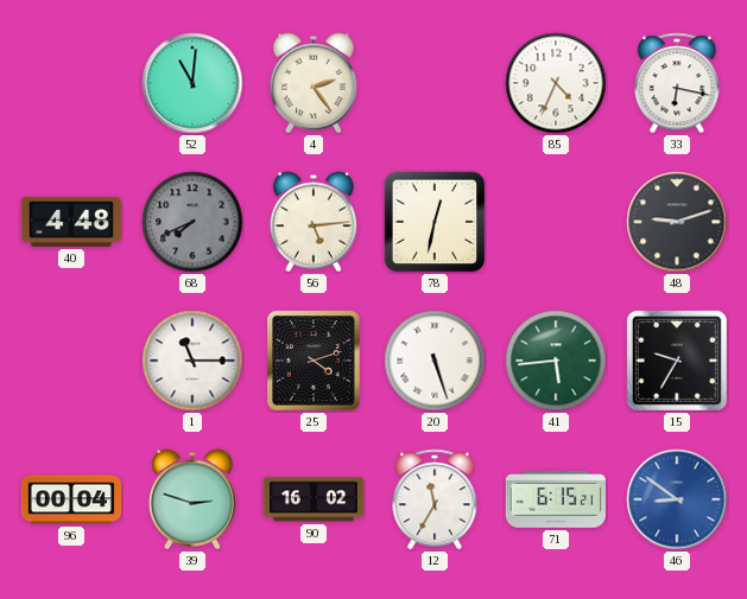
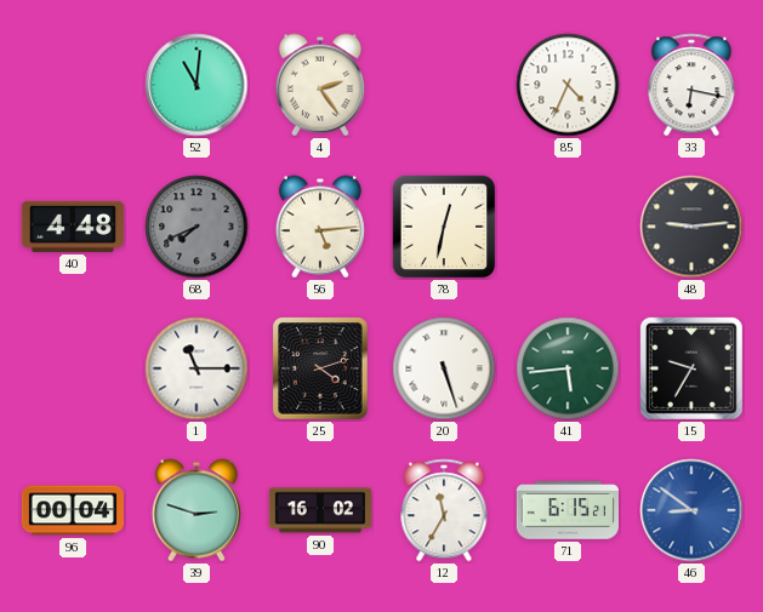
48: 9:12 -> 9:14 (691, 227)
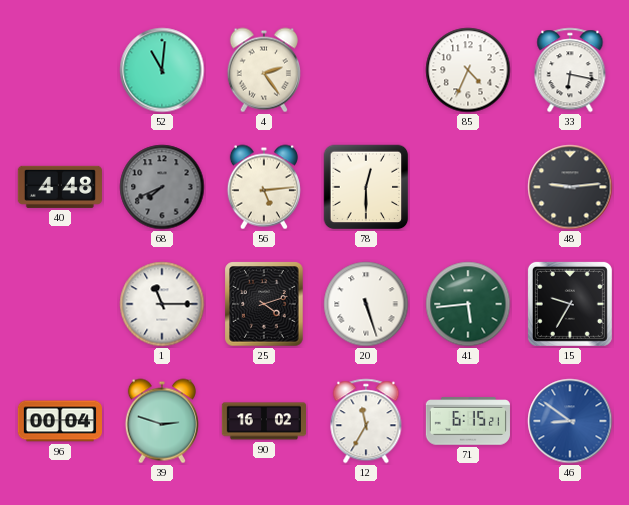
78: 12:32 -> 12:30 (366, 187)
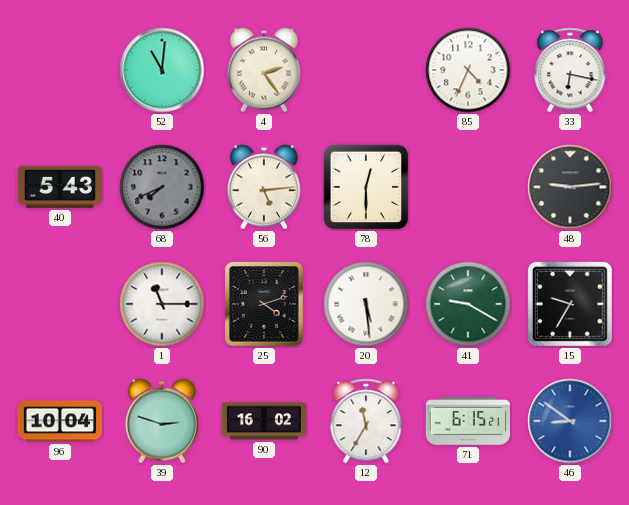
40: 4:48 -> 5:43 (60, 187)
20: 5:27 -> 5:29 (366, 304)
41: 5:44 -> 9:20 (468, 304)
96: 00:04 -> 10:04 (59, 421)
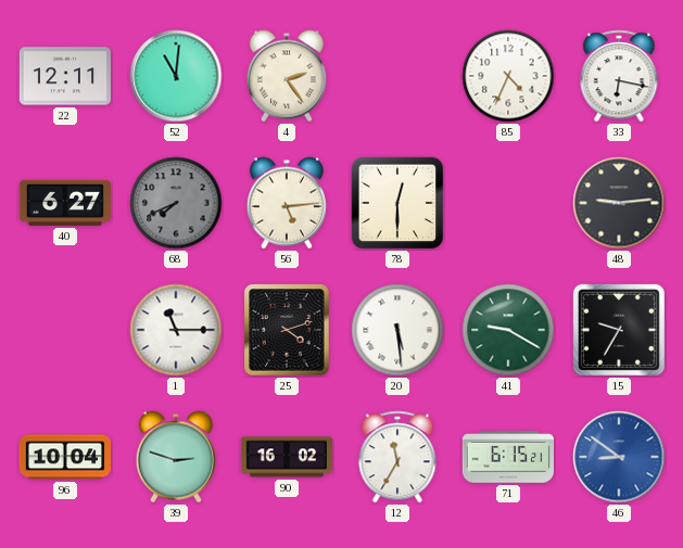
22: none -> 12:11 (65, 76)
40: 5:43 -> 6:27 (65, 203)
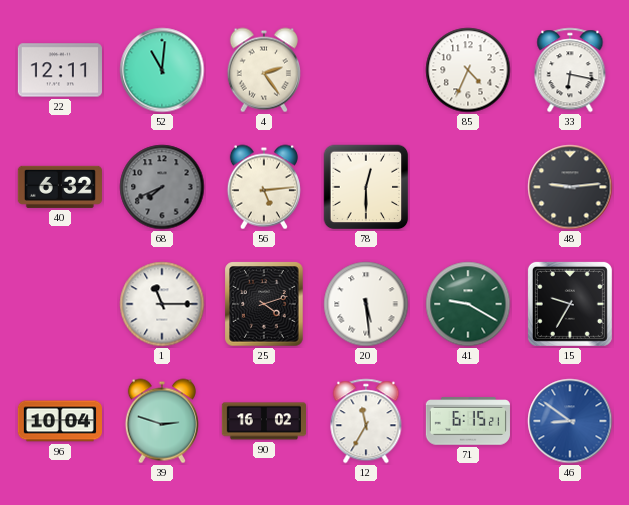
40: 6:27 -> 6:32 (60, 187)
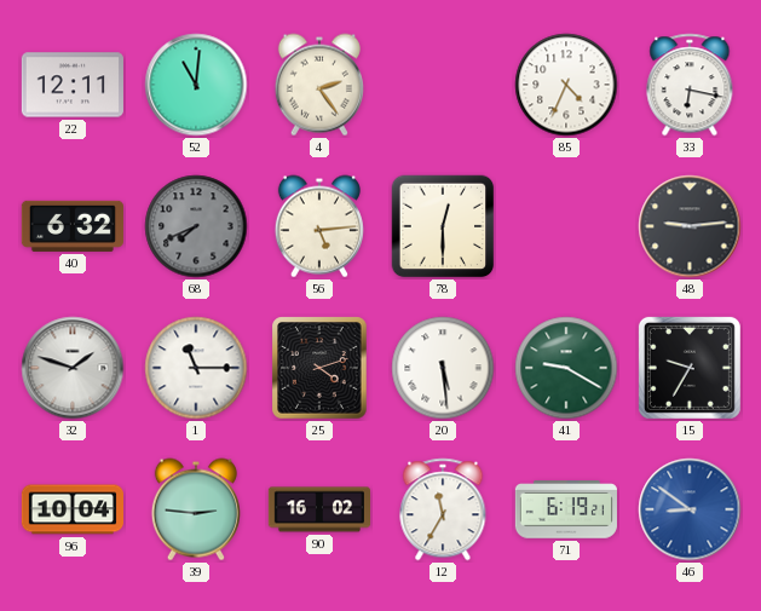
32: none -> 1:48 (73, 368)
39: 2:48 -> 2:46 (196, 509)
71: 6:15 -> 6:19 (566, 509)
